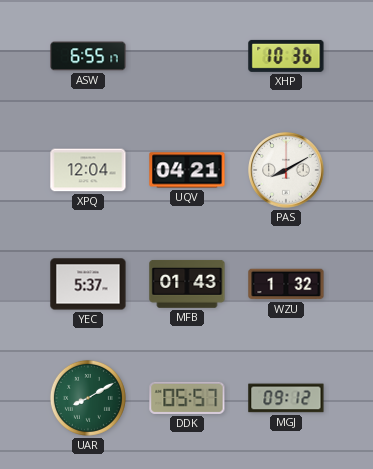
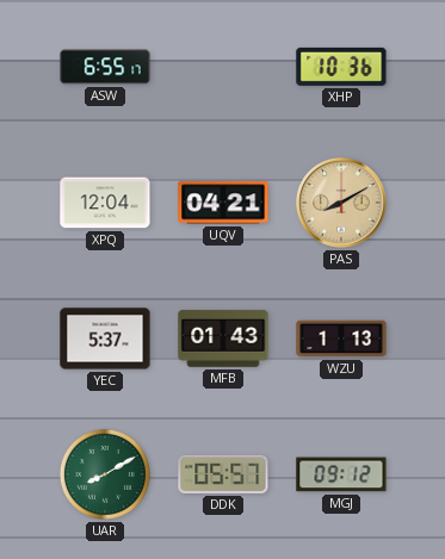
PAS dial: white -> champagne (341, 203)
WZU: 1:32 -> 1:13 (341, 338)
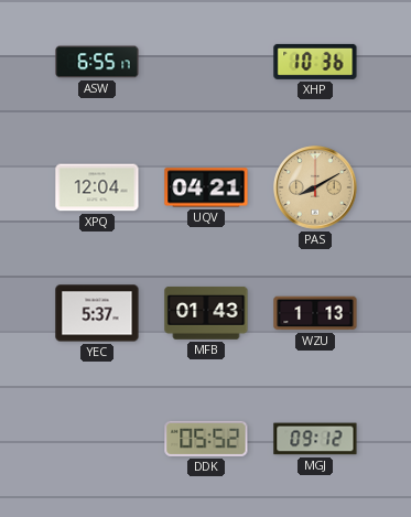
UAR: 8:10 -> none (105, 474)
DDK: 05:57 -> 05:52 (206, 439)
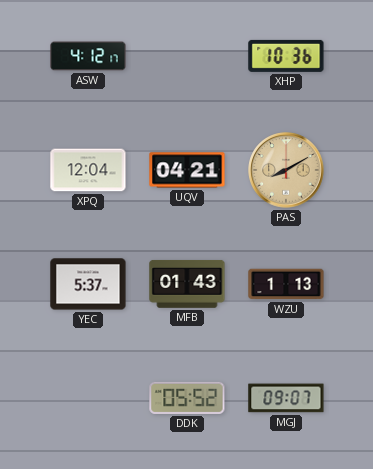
ASW: 6:55 -> 4:12 (88, 56)
MGJ: 09:12 -> 09:07 (286, 398)
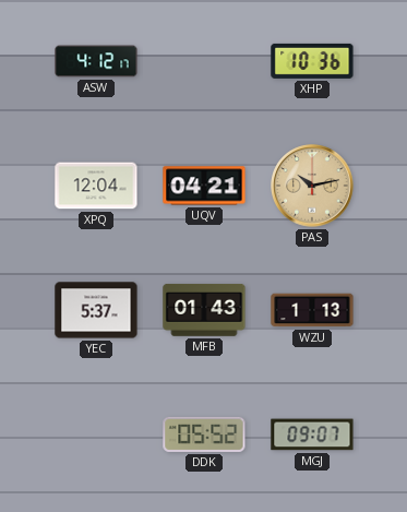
PAS: 8:10 -> 10:13 (312, 186)
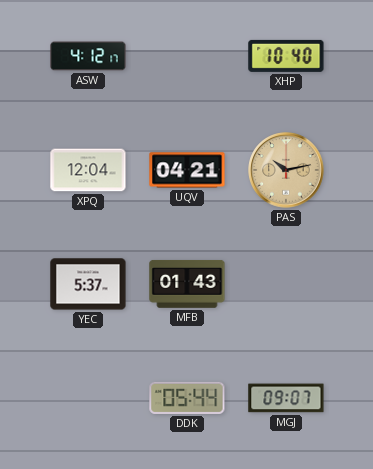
XHP: 10:36 -> 10:40 (286, 56)
WZU: 1:13 -> none (312, 310)
DDK: 05:52 -> 05:44 (187, 398)
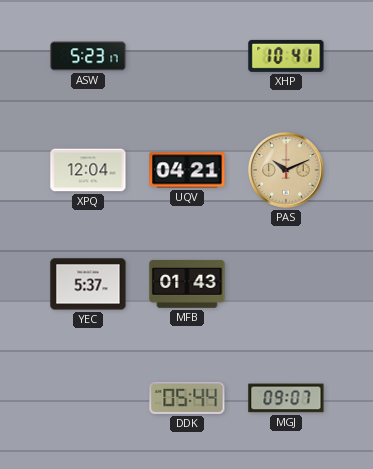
ASW: 4:12 -> 5:23 (88, 56)
XHP: 10:40 -> 10:41 (286, 56)
PAS: 10:13 -> 10:11 (286, 170)
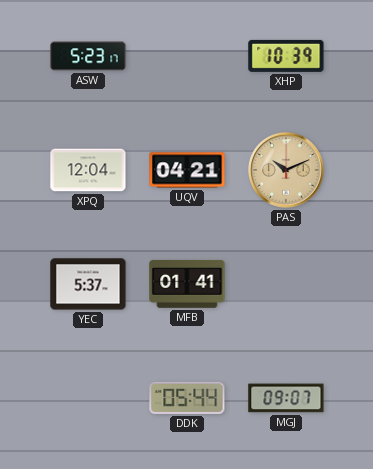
XHP: 10:41 -> 10:39 (286, 56)
MFB: 01:43 -> 01:41 (187, 284)
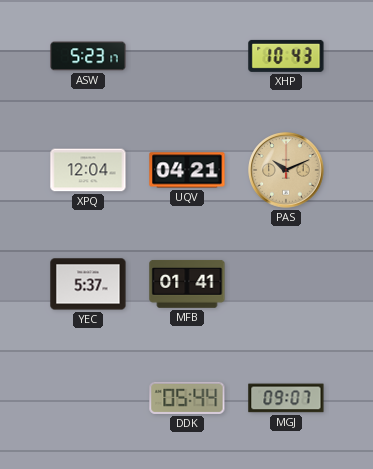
XHP: 10:39 -> 10:43 (286, 56)
